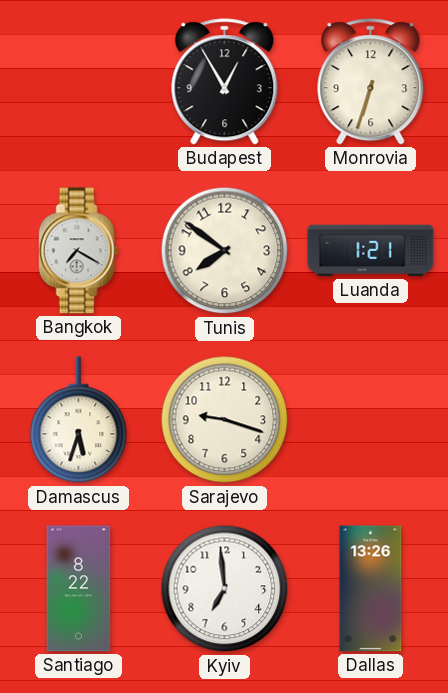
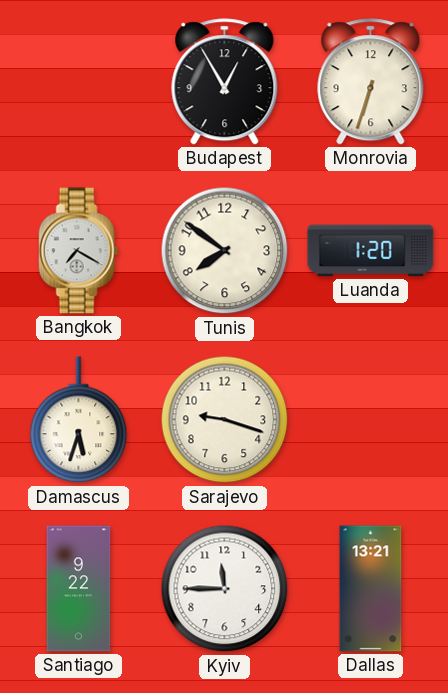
Luanda: 1:21 -> 1:20 (371, 251)
Santiago: 8:22 -> 9:22 (79, 589)
Kyiv: 6:59 -> 11:45 (225, 589)
Dallas: 13:26 -> 13:21 (371, 589)
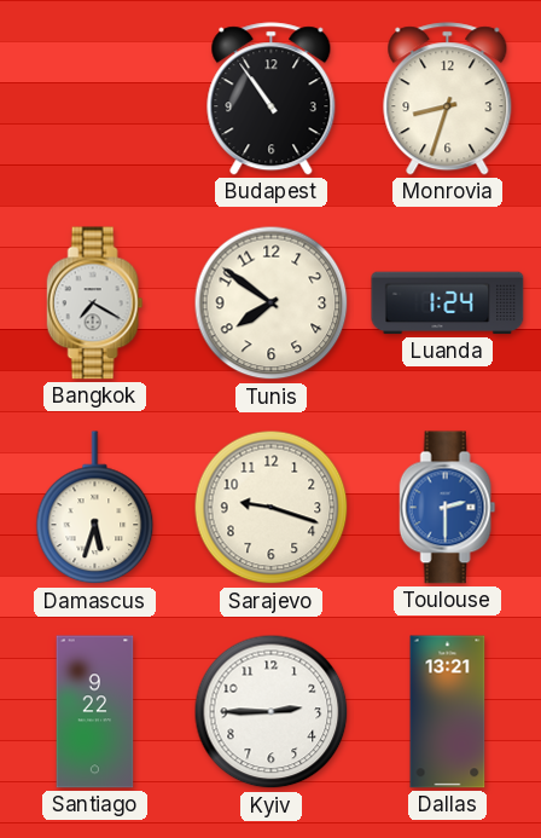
Budapest: 12:55 -> 10:54 (272, 99)
Monrovia: 6:33 -> 8:33 (448, 99)
Luanda: 1:20 -> 1:24 (448, 304)
Toulouse: none -> 2:30 (448, 508)
Kyiv: 11:45 -> 2:45 (272, 712)
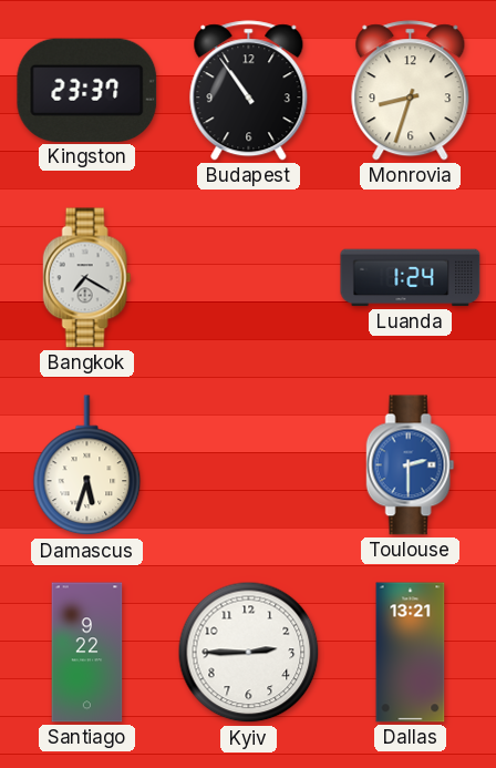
Kingston: none -> 23:37 (87, 90)
Tunis: 7:51 -> none (272, 304)
Sarajevo: 9:18 -> none (272, 508)
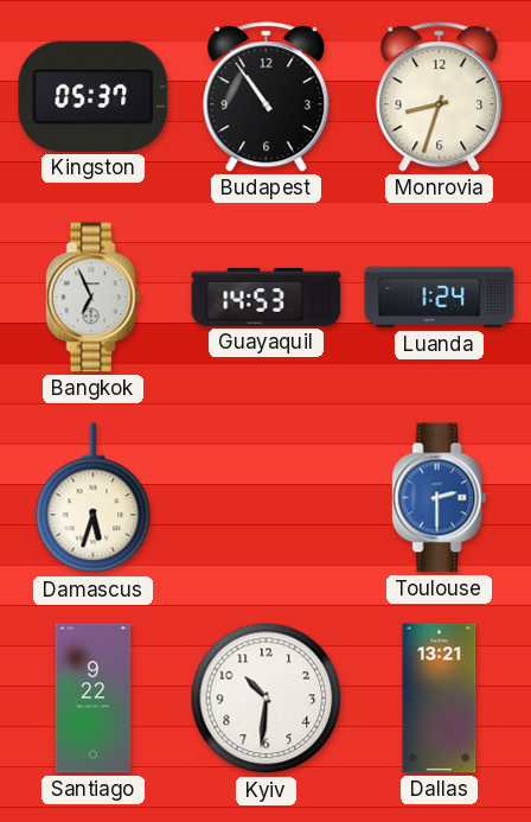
Kingston: 23:37 -> 05:37 (94, 96)
Bangkok: 7:20 -> 6:56 (94, 298)
Guayaquil: none -> 14:53 (267, 297)
Kyiv: 2:45 -> 10:31 (267, 699)
